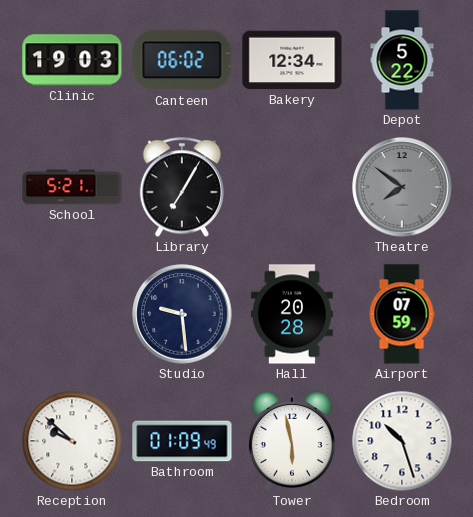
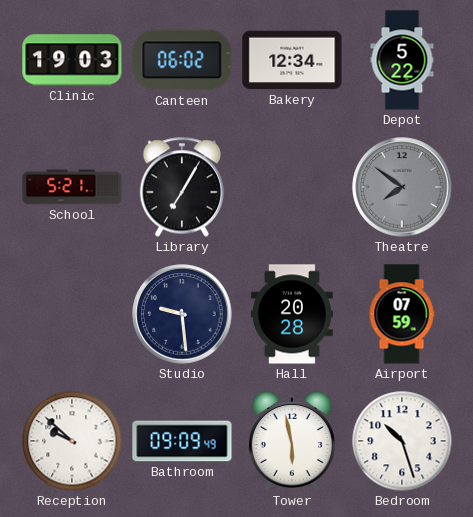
Bathroom: 01:09 -> 09:09 (182, 441)
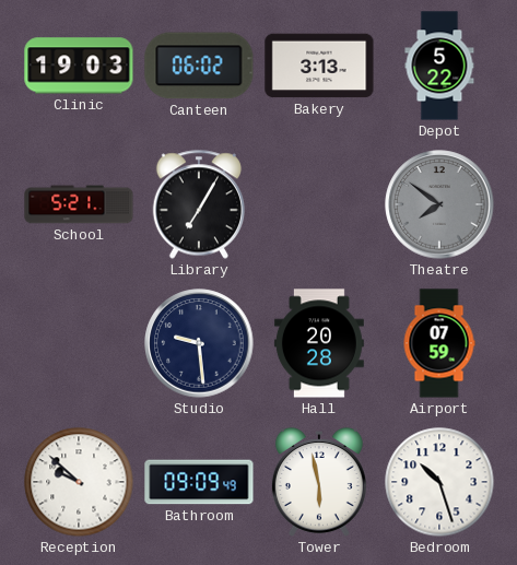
Bakery: 12:34 -> 3:13 (319, 66)
